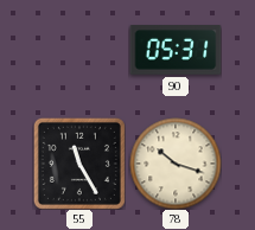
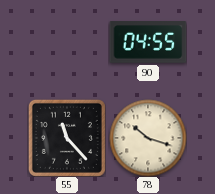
90: 05:31 -> 04:55 (148, 42)
55: 11:25 -> 11:23 (67, 138)
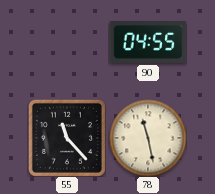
78: 10:18 -> 11:28 (148, 138)
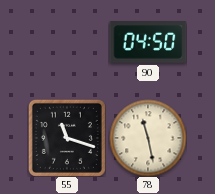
90: 04:55 -> 04:50 (148, 42)
55: 11:23 -> 11:18 (67, 138)
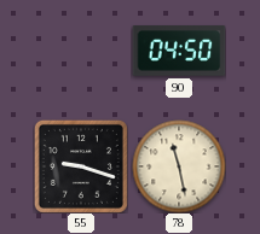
55: 11:18 -> 9:18 (81, 166)
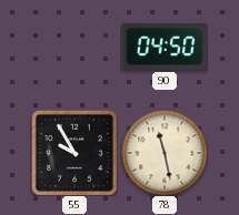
55: 9:18 -> 9:55 (74, 153)
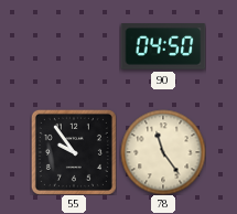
55: 9:55 -> 9:54 (74, 152)
78: 11:28 -> 11:24 (163, 152)
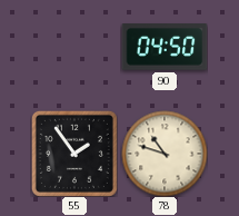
55: 9:54 -> 1:54 (74, 154)
78: 11:24 -> 10:48 (165, 154)
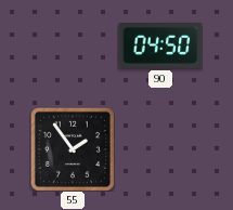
78: 10:48 -> none (165, 154)
